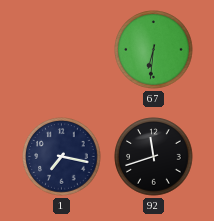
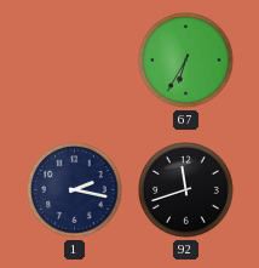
67: 6:31 -> 6:35 (186, 61)
1: 7:17 -> 2:17 (75, 190)
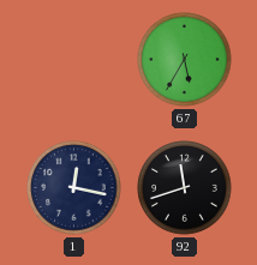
67: 6:35 -> 5:35 (185, 60)
1: 2:17 -> 12:17 (74, 188)
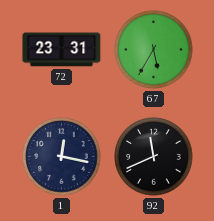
72: none -> 23:31 (62, 50)
92: 11:42 -> 11:41 (154, 157)
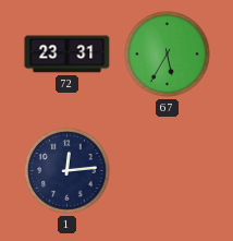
1: 12:17 -> 12:14 (68, 171)
92: 11:41 -> none (154, 157)
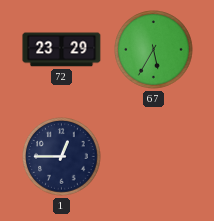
72: 23:31 -> 23:29 (62, 50)
1: 12:14 -> 12:45 (62, 157)
